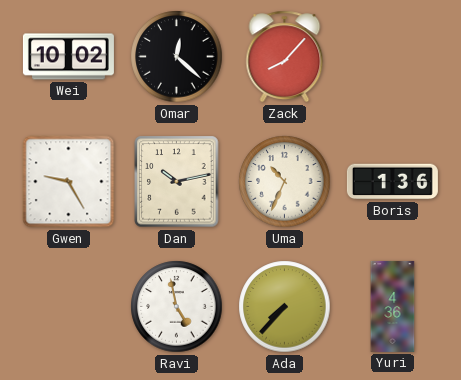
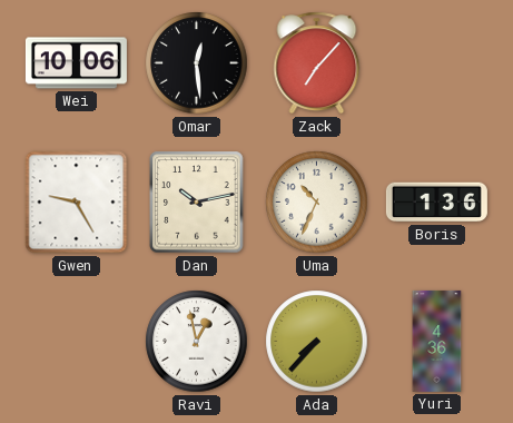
Wei: 10:02 -> 10:06 (76, 63)
Omar: 12:22 -> 12:29 (197, 63)
Zack: 8:07 -> 7:07 (317, 63)
Ravi: 4:58 -> 12:58 (197, 342)
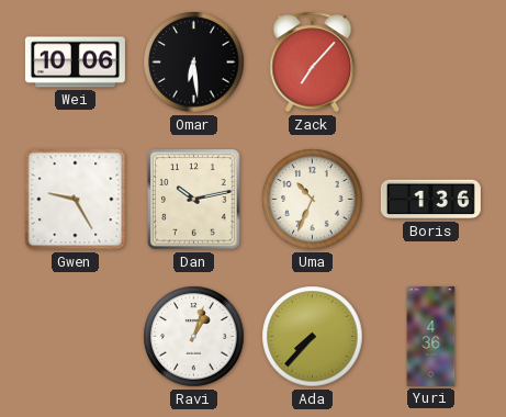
Omar: 12:29 -> 6:29 (194, 63)
Ravi: 12:58 -> 1:03 (194, 337)
